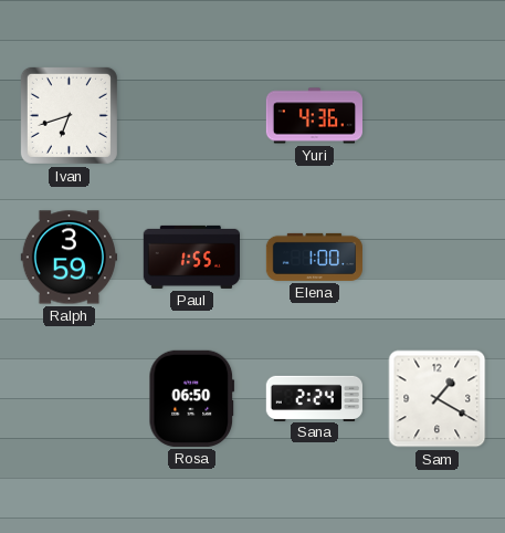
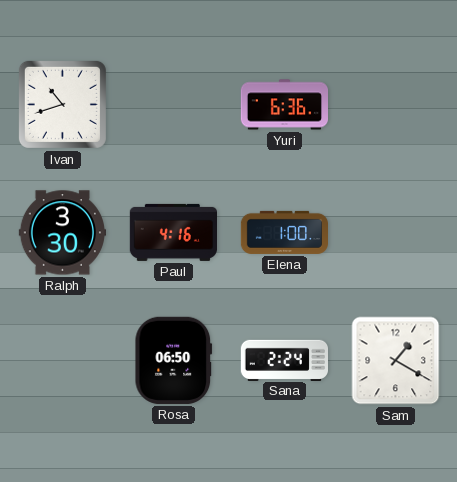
Ivan: 6:42 -> 10:42 (62, 104)
Yuri: 4:36 -> 6:36 (284, 105)
Ralph: 3:59 -> 3:30 (62, 233)
Paul: 1:55 -> 4:16 (173, 232)
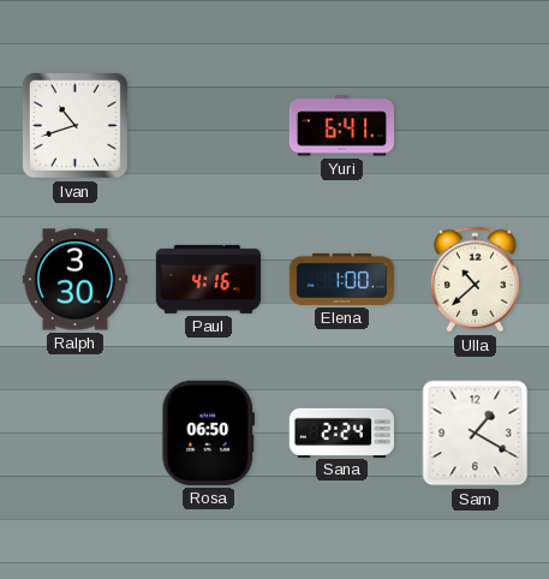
Yuri: 6:36 -> 6:41 (341, 126)
Ulla: none -> 10:38 (475, 280)
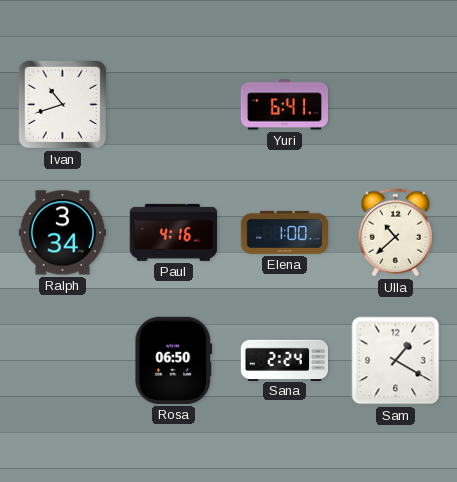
Ralph: 3:30 -> 3:34 (62, 233)
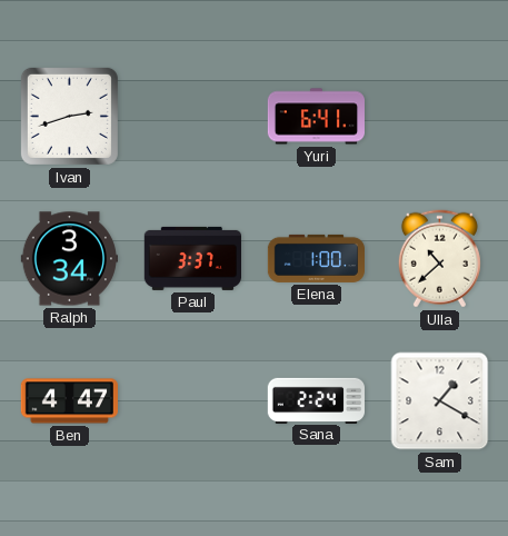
Ivan: 10:42 -> 2:42 (69, 116)
Paul: 4:16 -> 3:37 (192, 258)
Ben: none -> 4:47 (69, 401)
Rosa: 06:50 -> none (174, 360)
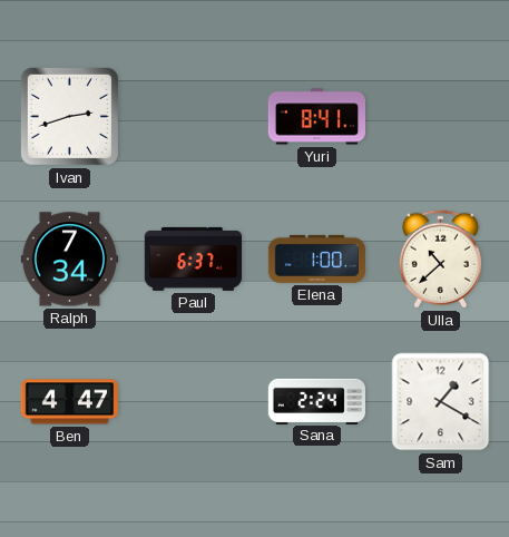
Yuri: 6:41 -> 8:41 (316, 117)
Ralph: 3:34 -> 7:34 (69, 260)
Paul: 3:37 -> 6:37 (193, 258)
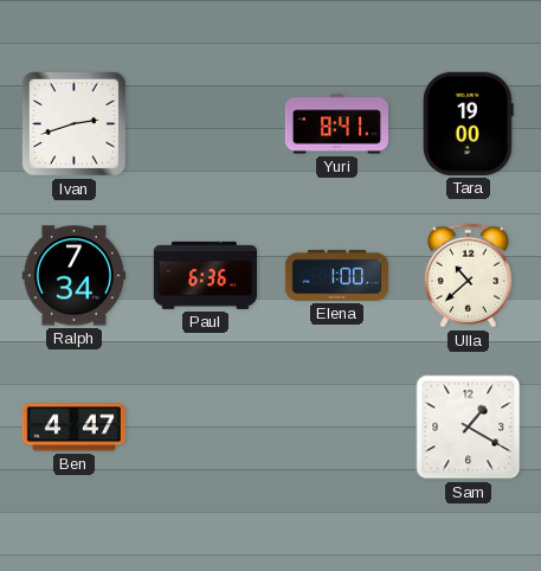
Tara: none -> 19:00 (468, 123)
Paul: 6:37 -> 6:36 (205, 275)
Sana: 2:24 -> none (316, 401)
